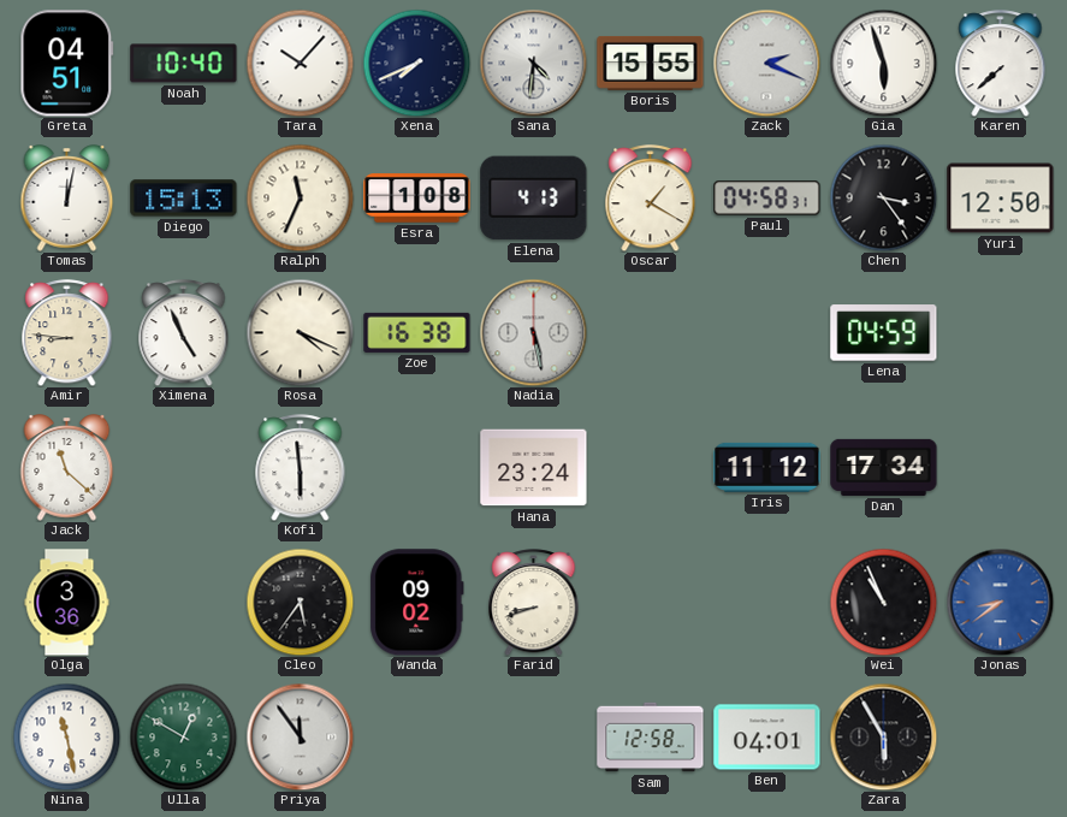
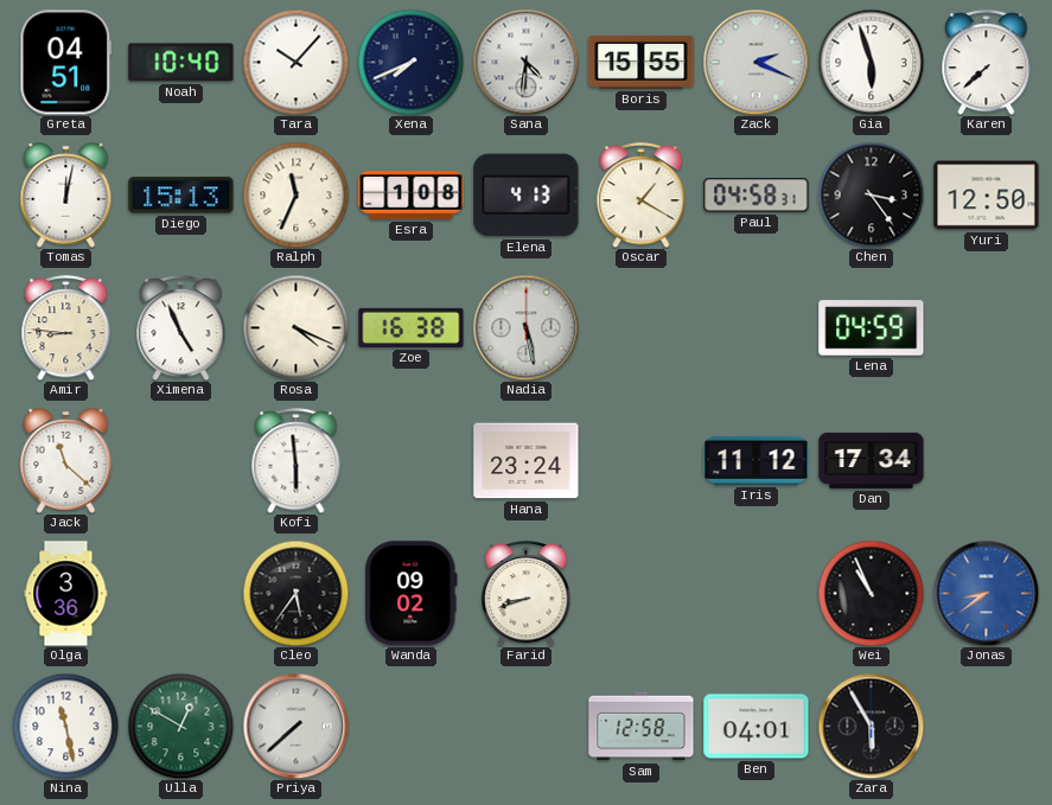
Priya: 11:54 -> 7:38 (295, 726)
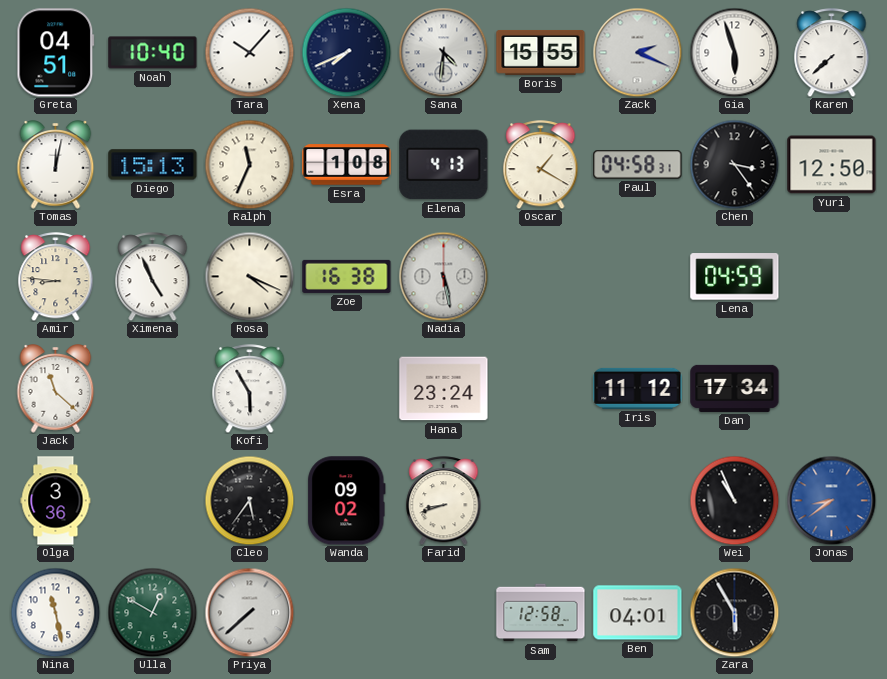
Kofi: 5:59 -> 5:55 (250, 389)
